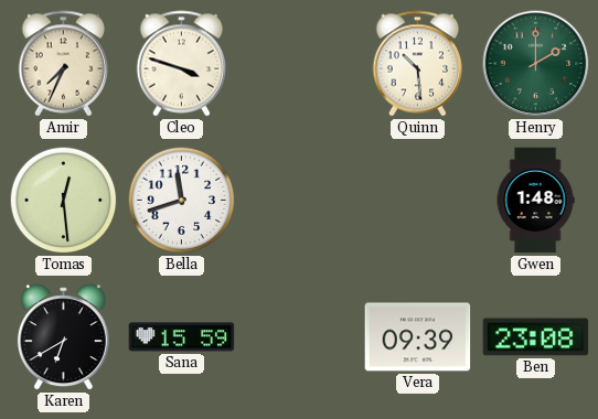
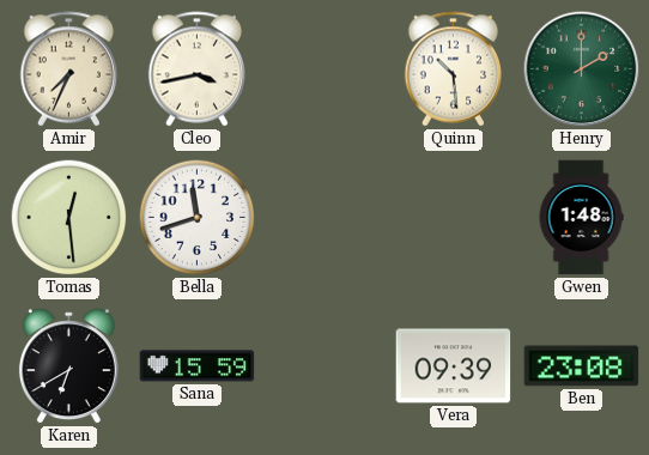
Cleo: 3:48 -> 3:43 (198, 69)
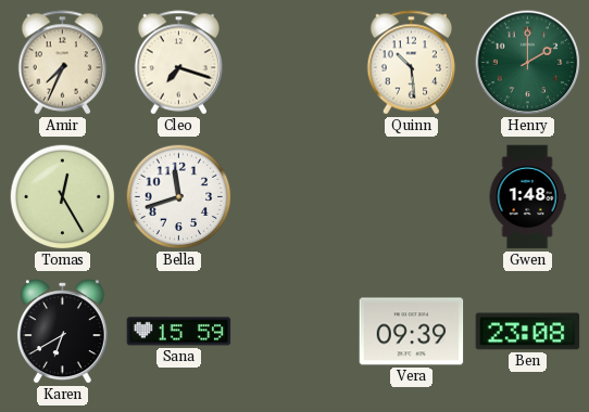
Cleo: 3:43 -> 7:18 (179, 63)
Tomas: 12:29 -> 12:25 (63, 197)
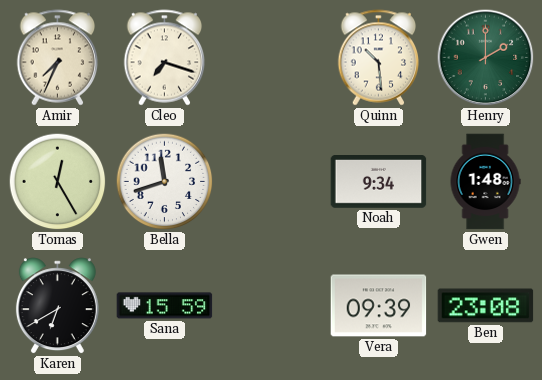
Noah: none -> 9:34 (379, 182)
